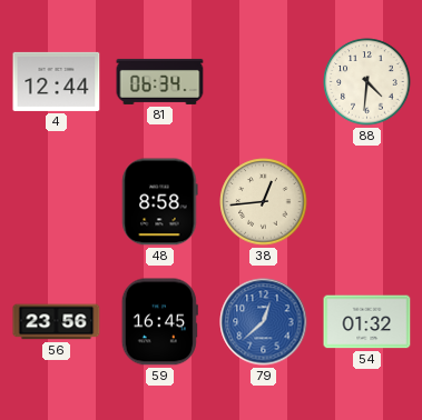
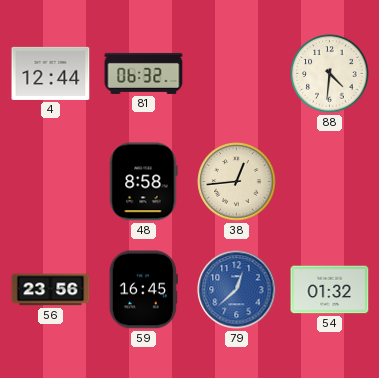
81: 06:34 -> 06:32 (144, 73)
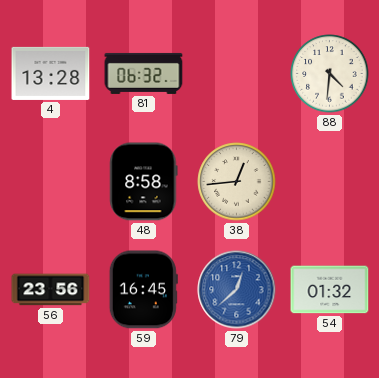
4: 12:44 -> 13:28 (51, 73)
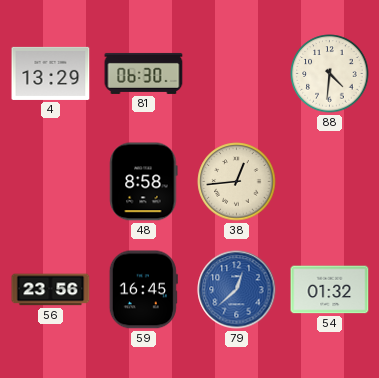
4: 13:28 -> 13:29 (51, 73)
81: 06:32 -> 06:30 (144, 73)
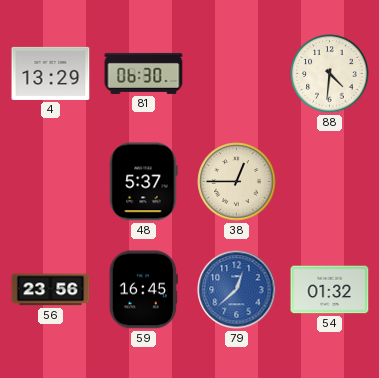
48: 8:58 -> 5:37 (144, 182)
38: 12:44 -> 12:45 (237, 182)
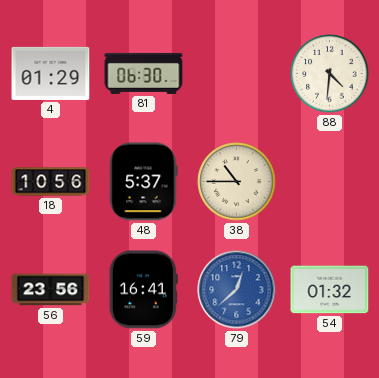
4: 13:29 -> 01:29 (51, 73)
18: none -> 10:56 (51, 182)
38: 12:45 -> 10:45 (237, 182)
59: 16:45 -> 16:41 (143, 290)
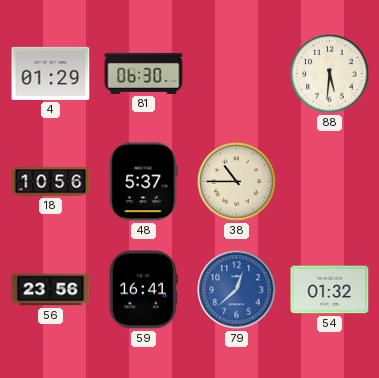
88: 4:31 -> 5:31 (330, 74)
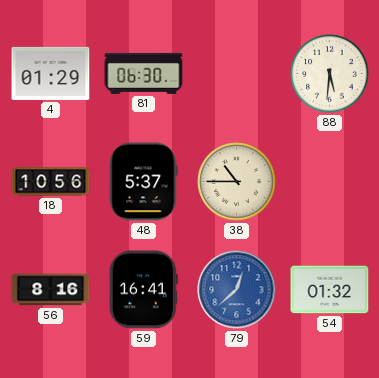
56: 23:56 -> 8:16 (51, 290)
